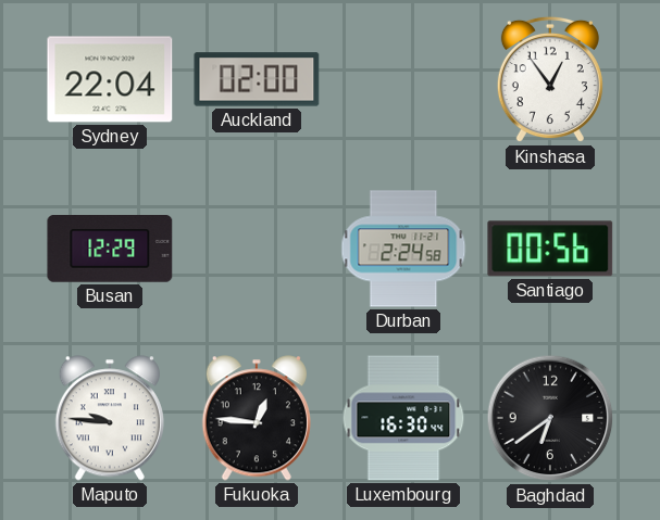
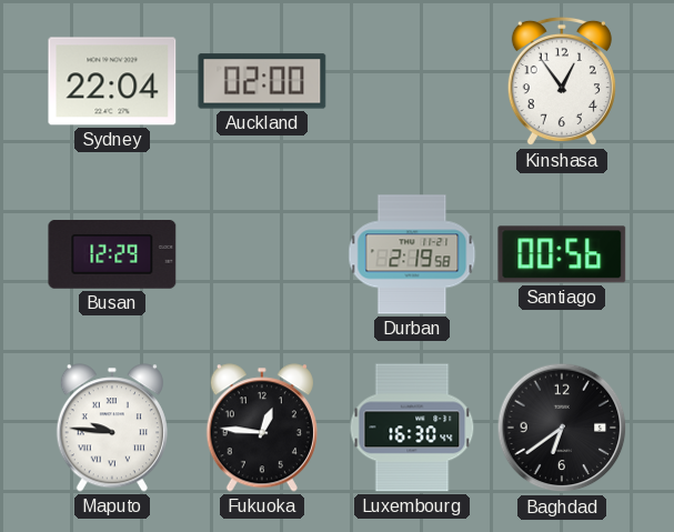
Durban: 2:24 -> 2:19 (412, 254)
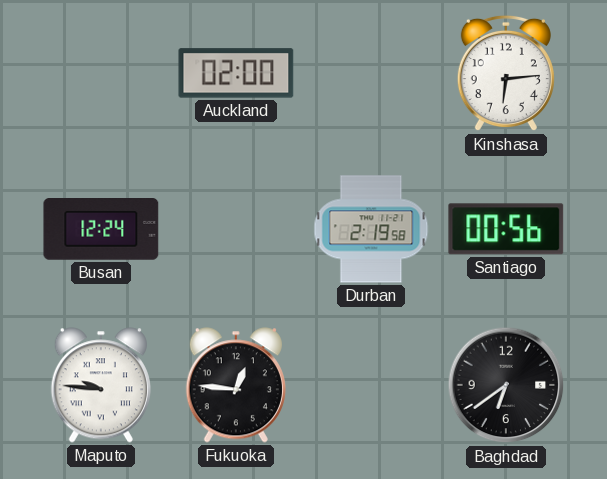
Sydney: 22:04 -> none (112, 81)
Kinshasa: 12:54 -> 6:14 (506, 73)
Busan: 12:29 -> 12:24 (101, 229)
Luxembourg: 16:30 -> none (412, 428)
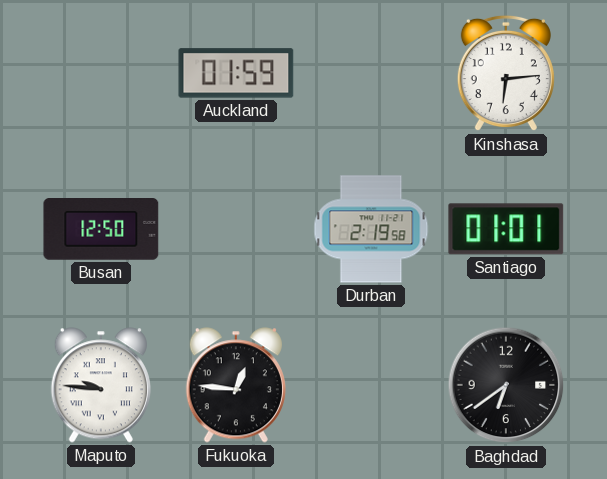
Auckland: 02:00 -> 01:59 (236, 73)
Busan: 12:24 -> 12:50 (101, 229)
Santiago: 00:56 -> 01:01 (506, 229)
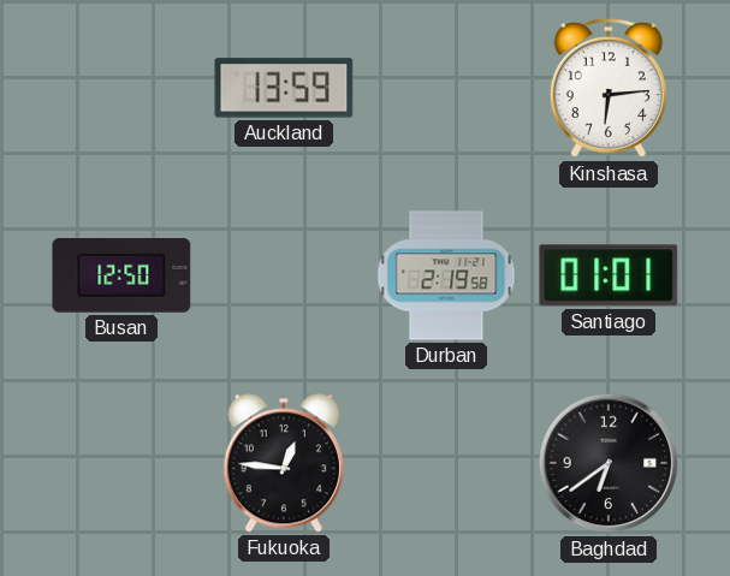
Auckland: 01:59 -> 13:59 (284, 88)
Maputo: 9:46 -> none (101, 385)
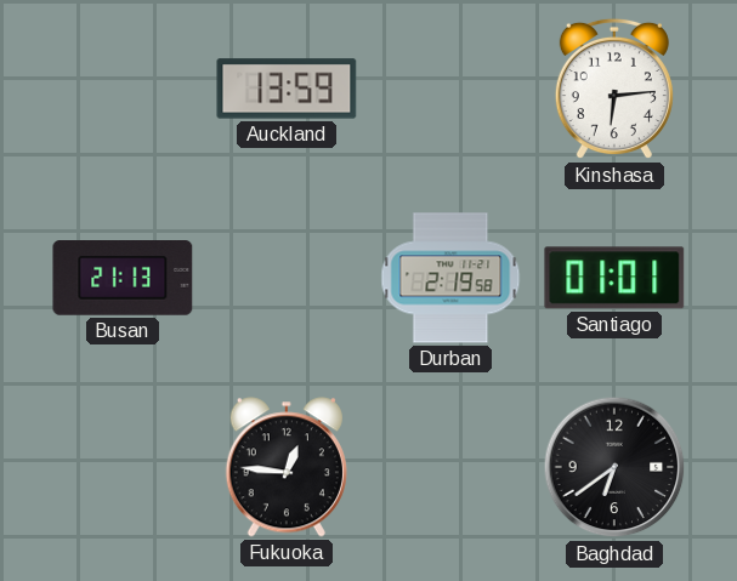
Busan: 12:50 -> 21:13 (123, 278)
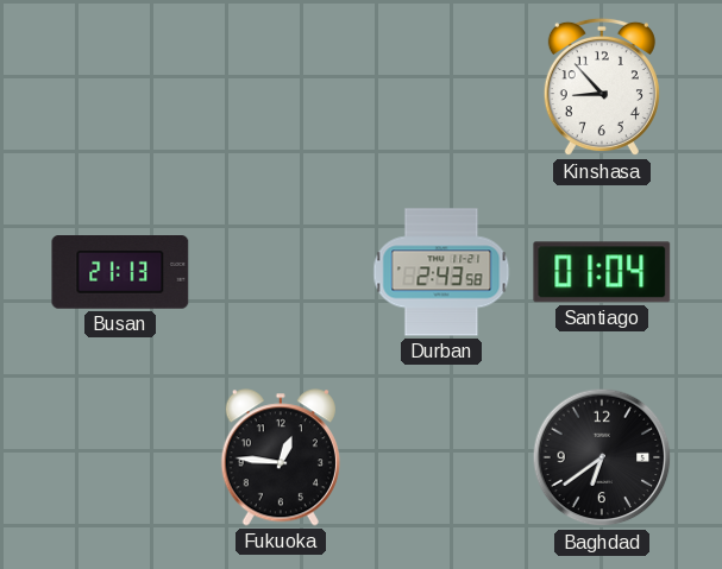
Auckland: 13:59 -> none (287, 89)
Kinshasa: 6:14 -> 8:53 (602, 87)
Durban: 2:19 -> 2:43 (441, 272)
Santiago: 01:01 -> 01:04 (602, 272)
